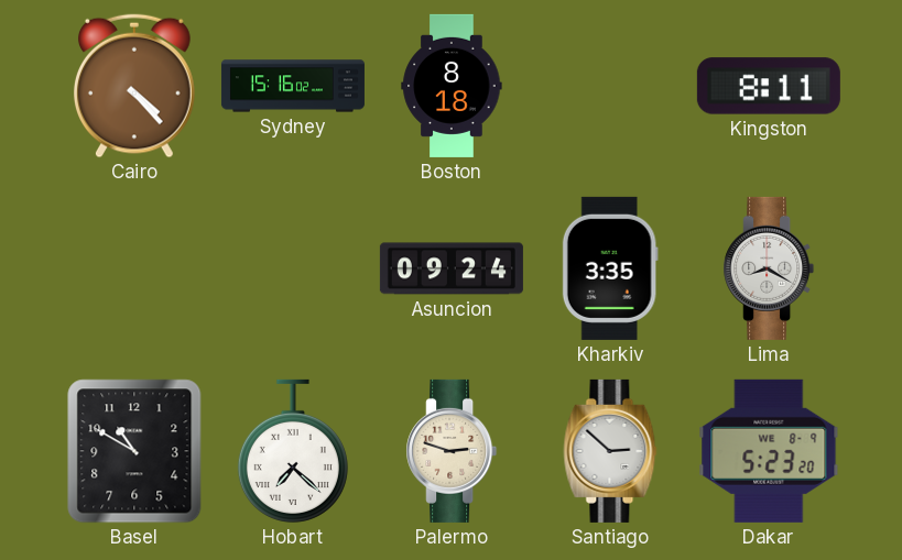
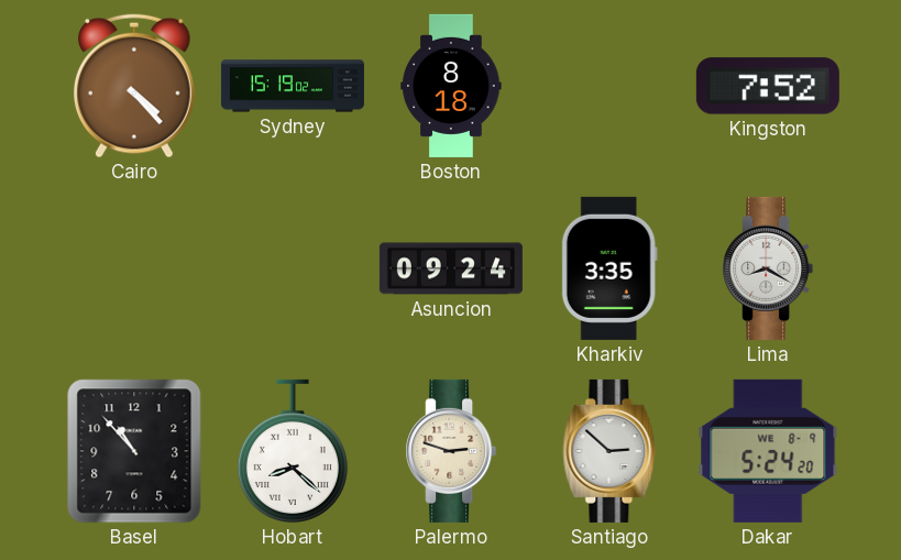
Sydney: 15:16 -> 15:19 (293, 86)
Kingston: 8:11 -> 7:52 (768, 86)
Basel: 10:50 -> 10:53 (134, 451)
Hobart: 7:22 -> 8:22 (293, 451)
Dakar: 5:23 -> 5:24 (768, 451)
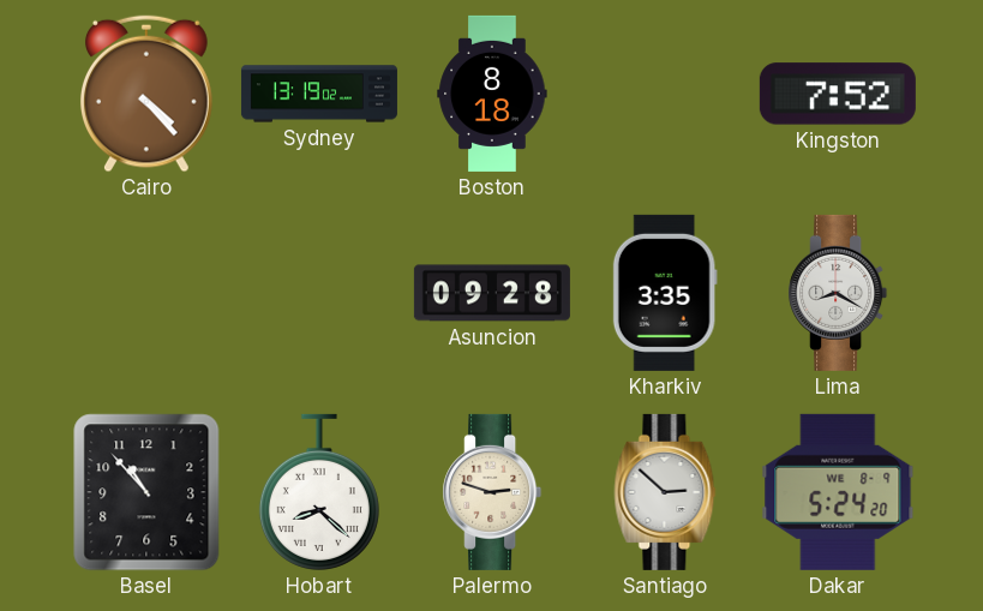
Sydney: 15:19 -> 13:19 (319, 94)
Asuncion: 09:24 -> 09:28 (492, 293)
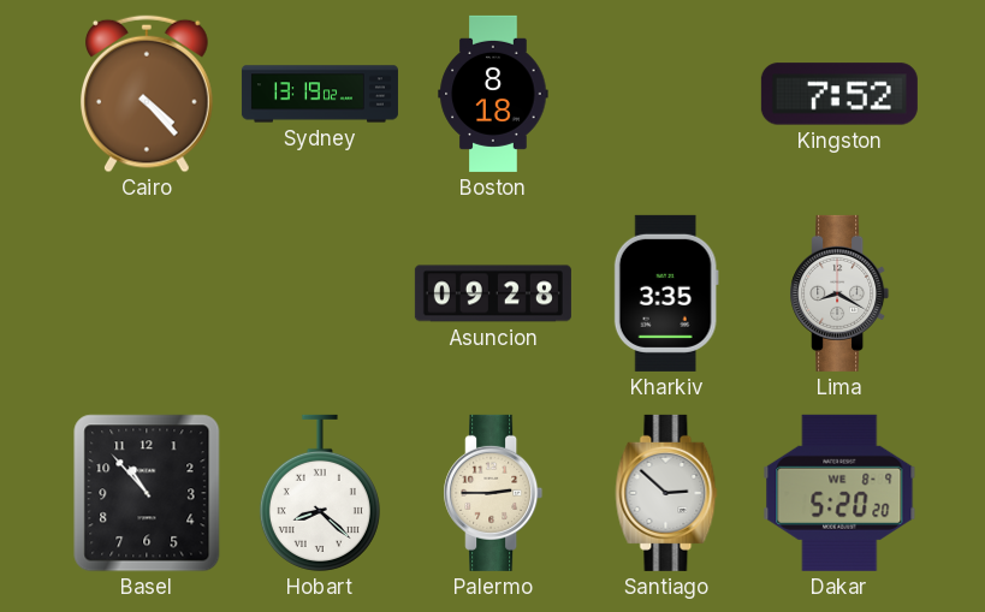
Palermo: 2:48 -> 2:45 (493, 493)
Dakar: 5:24 -> 5:20 (839, 493)
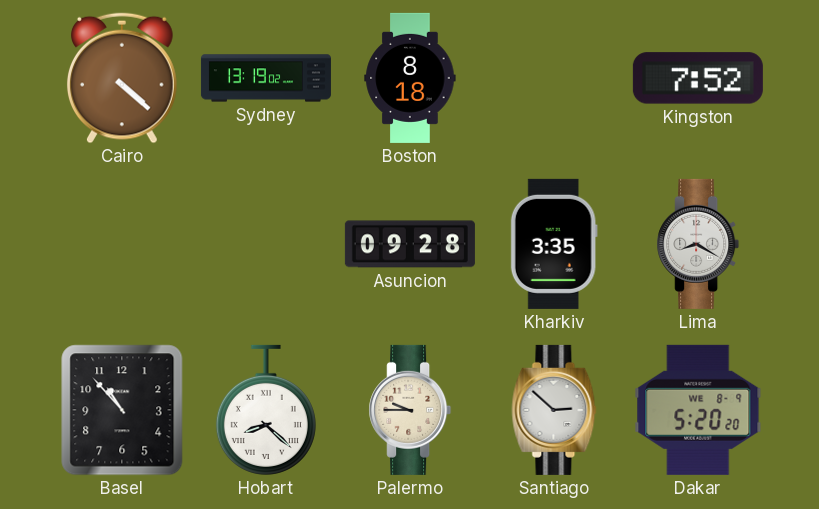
Cairo: 4:23 -> 4:22 (122, 78)
Palermo: 2:45 -> 9:45 (410, 410)
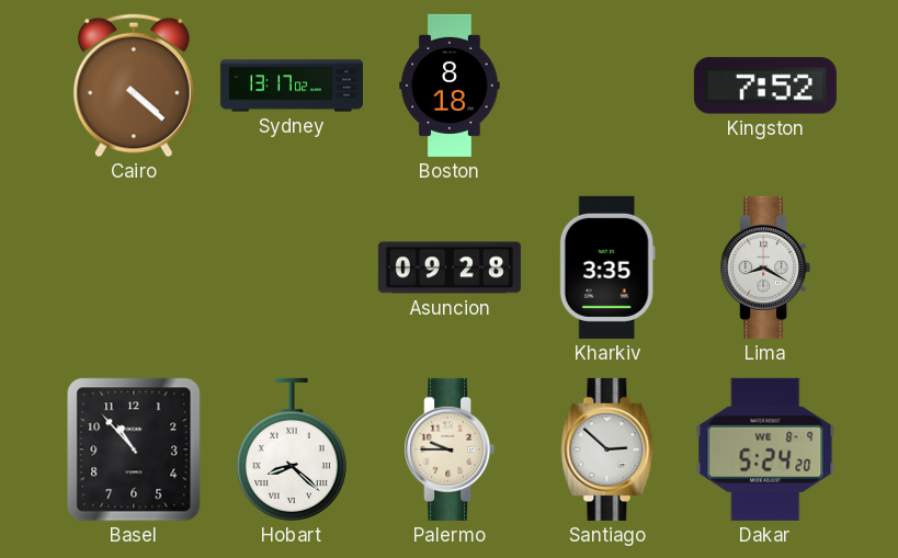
Sydney: 13:19 -> 13:17 (292, 86)
Dakar: 5:20 -> 5:24 (765, 449)
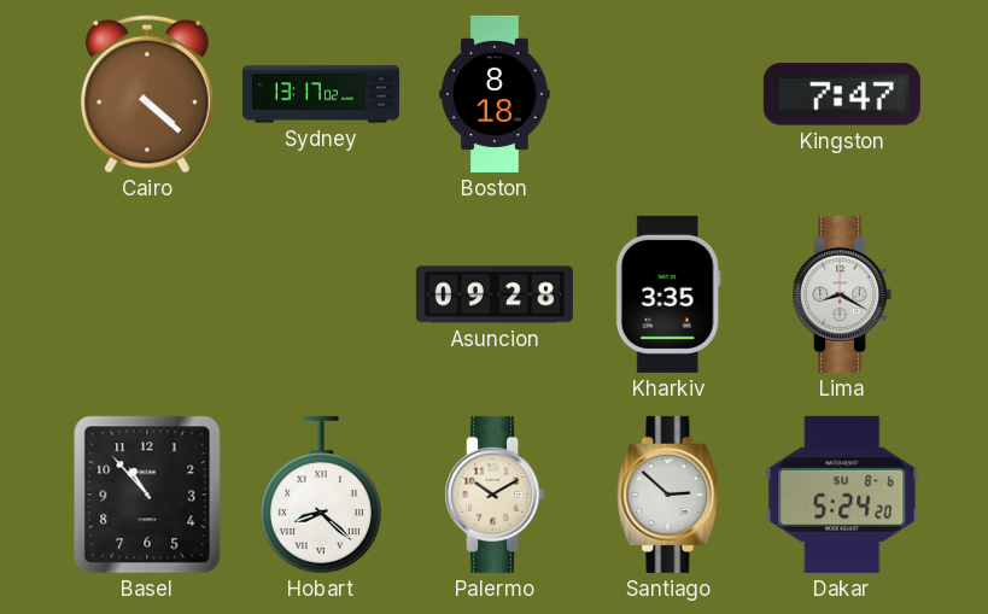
Kingston: 7:52 -> 7:47 (842, 94)
Palermo: 9:45 -> 10:10 (495, 495)
Dakar date: WE 8-9 -> SU 8-6 (842, 495)
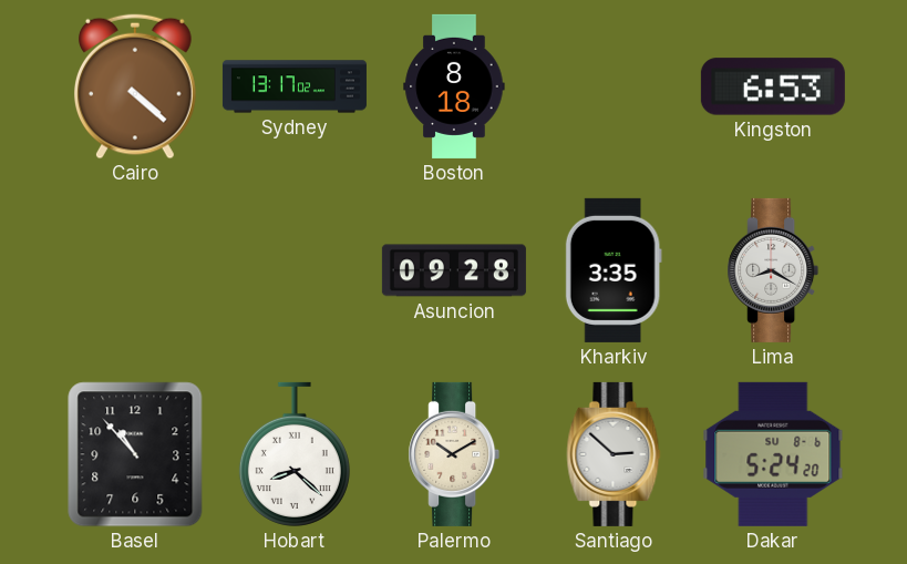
Kingston: 7:47 -> 6:53 (773, 86)
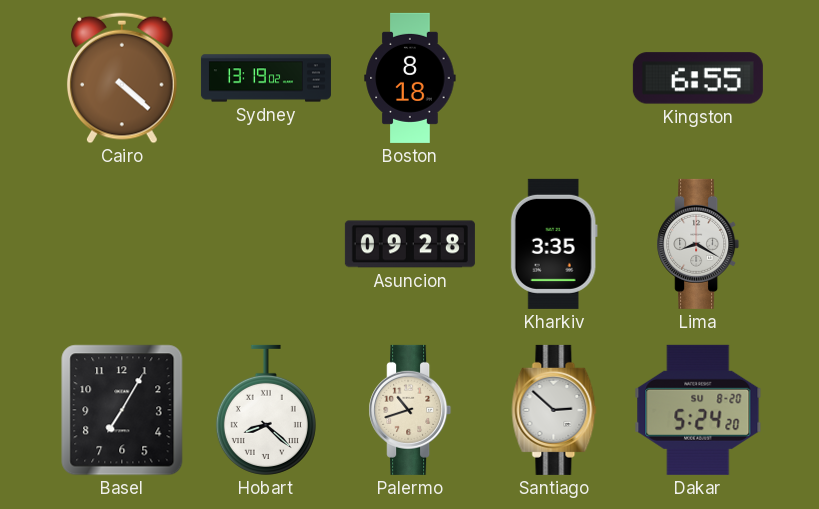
Sydney: 13:17 -> 13:19 (266, 78)
Kingston: 6:53 -> 6:55 (698, 78)
Basel: 10:53 -> 7:05 (122, 410)
Palermo: 10:10 -> 10:42 (410, 410)
Dakar date: SU 8-6 -> SU 8-20 (698, 410)
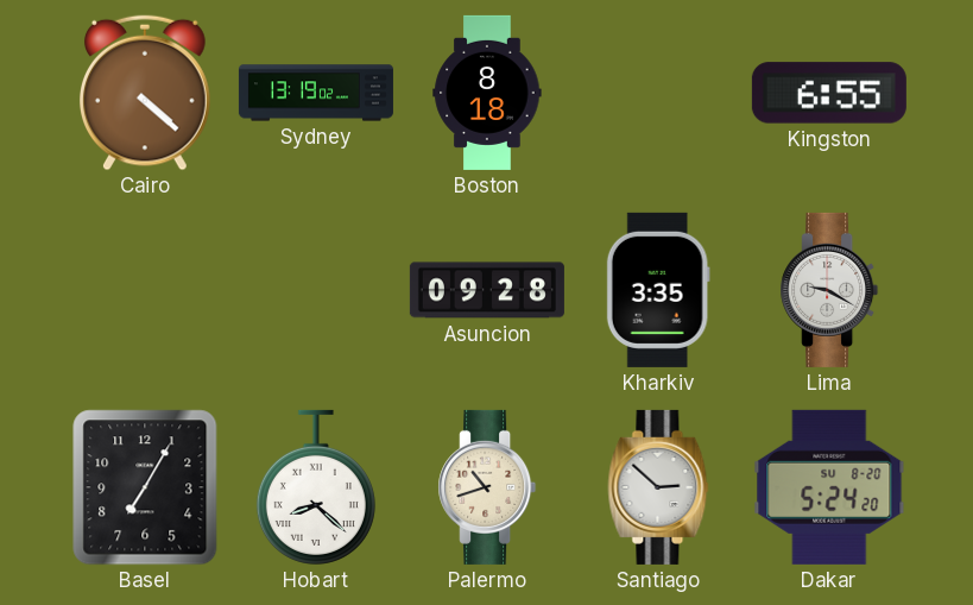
Lima: 8:20 -> 9:20 (829, 290)
